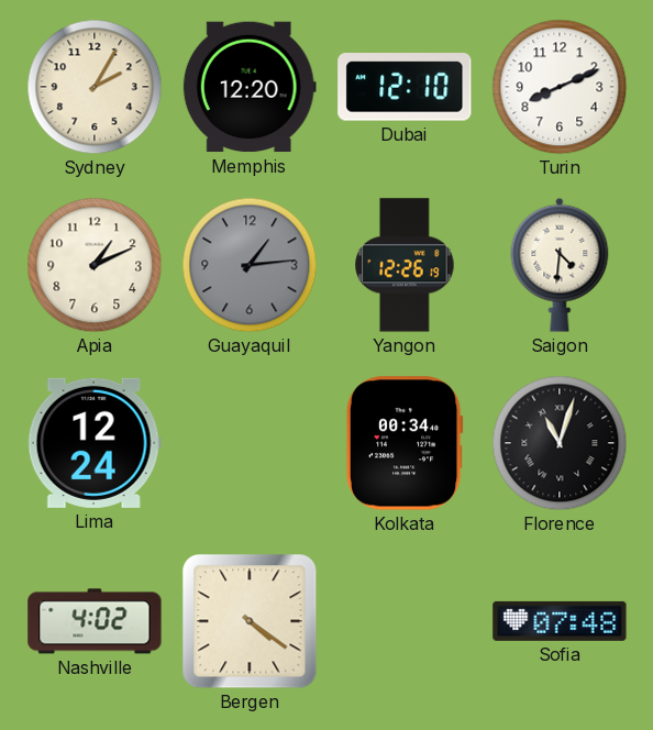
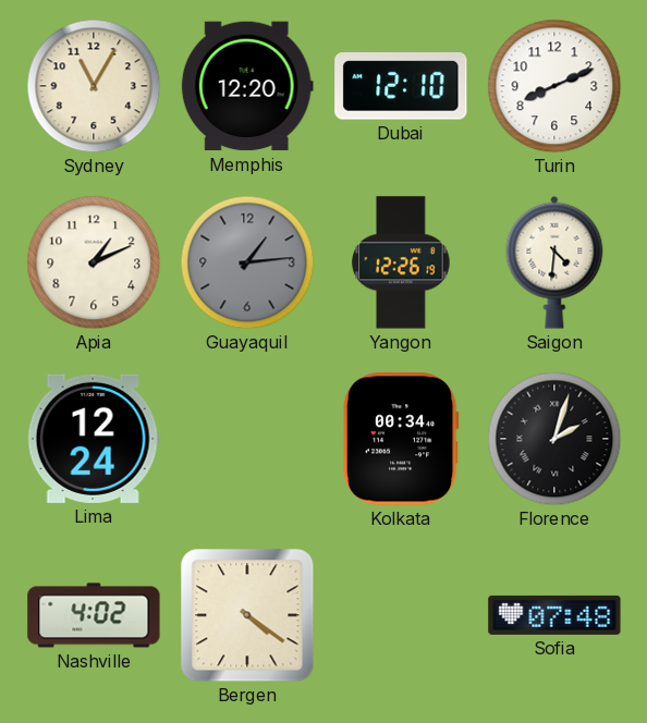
Sydney: 2:05 -> 11:05 (94, 86)
Florence: 11:03 -> 2:03 (554, 439)
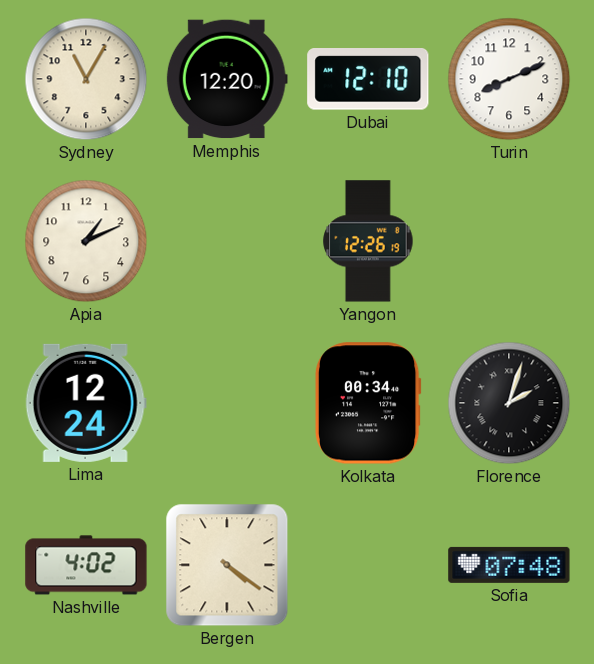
Guayaquil: 1:14 -> none (247, 262)
Saigon: 4:31 -> none (554, 262)
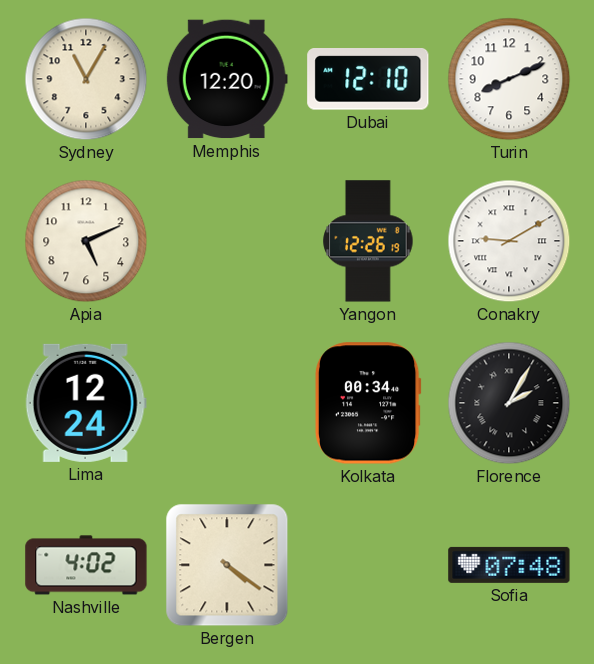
Apia: 1:11 -> 5:11 (86, 241)
Conakry: none -> 9:10 (509, 241)
Florence: 2:03 -> 2:05 (509, 403)
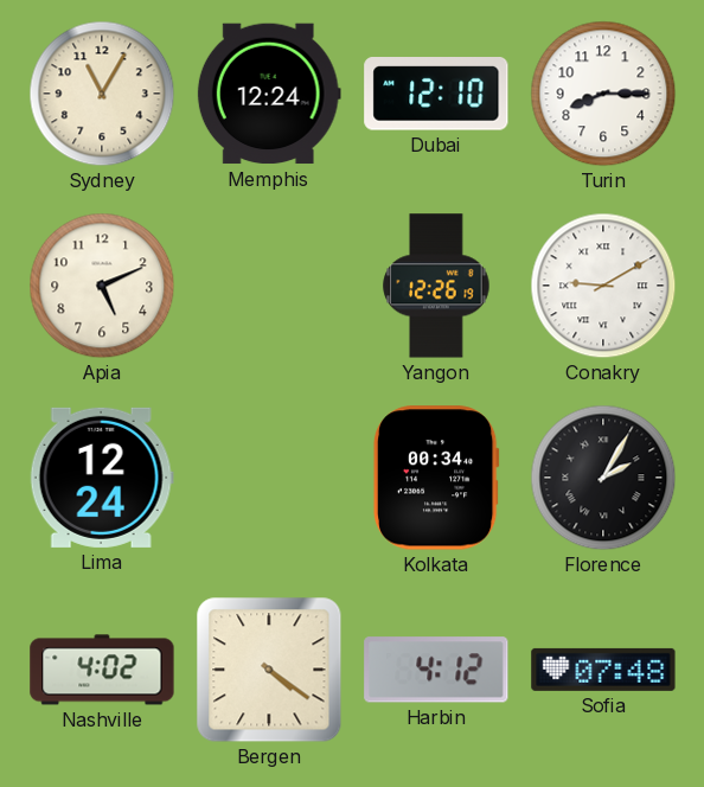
Memphis: 12:20 -> 12:24 (269, 94)
Turin: 8:11 -> 8:15 (603, 94)
Harbin: none -> 4:12 (436, 670)
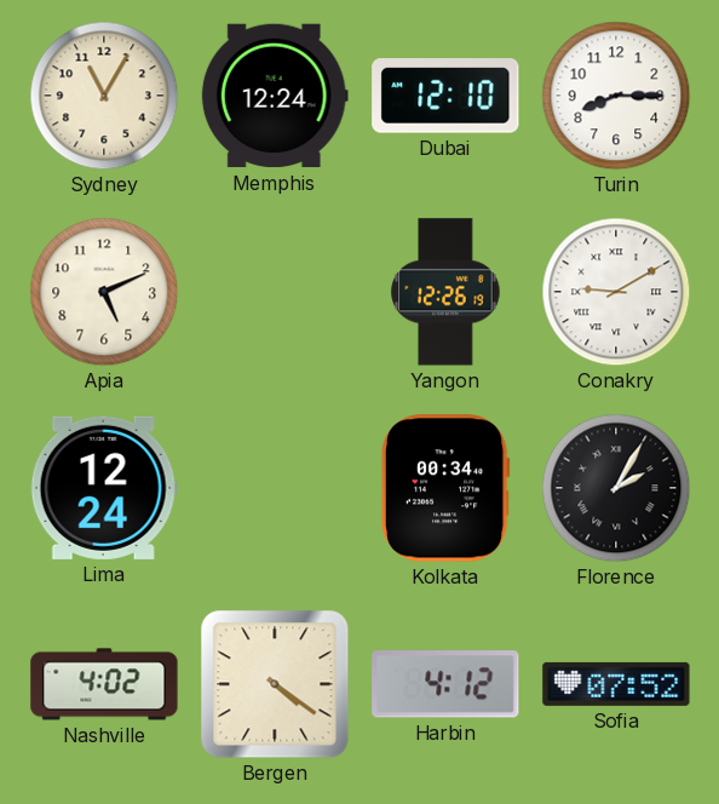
Sofia: 07:48 -> 07:52 (616, 684)
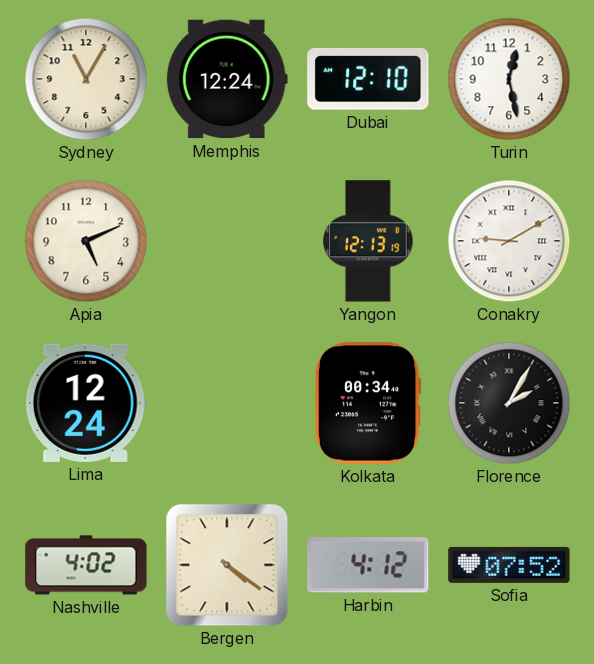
Turin: 8:15 -> 12:28 (509, 79)
Yangon: 12:26 -> 12:13 (368, 241)
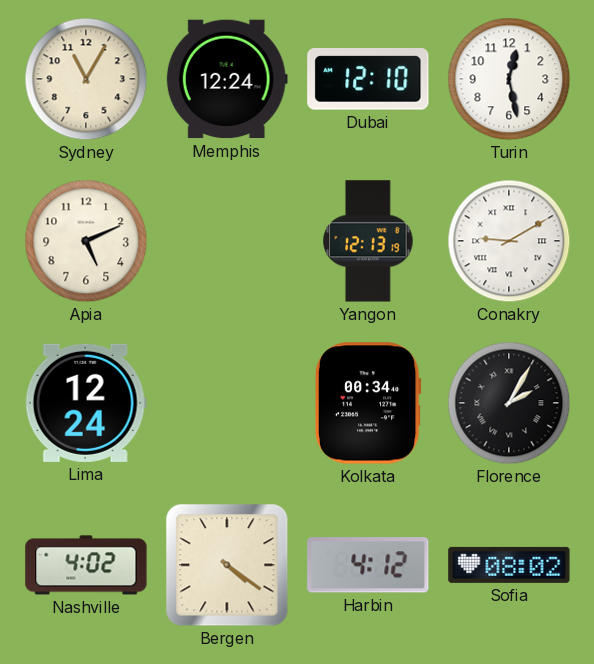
Sofia: 07:52 -> 08:02 (509, 565)
